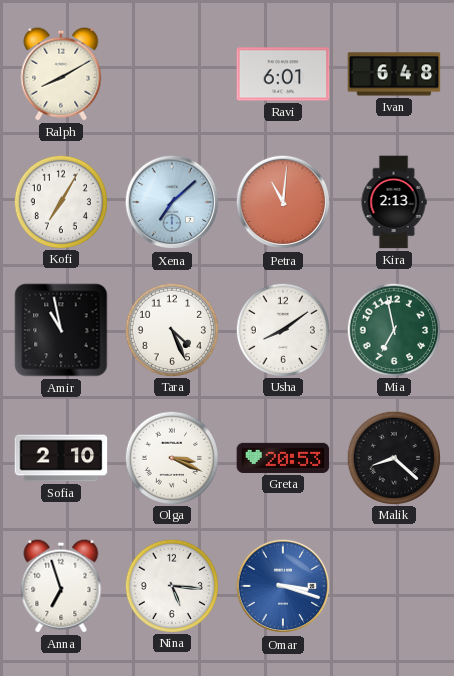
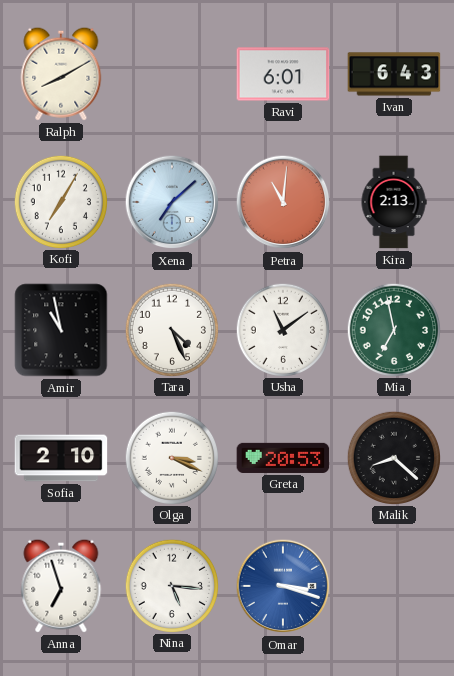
Ivan: 6:48 -> 6:43 (394, 74)
Usha: 8:09 -> 11:09 (282, 329)
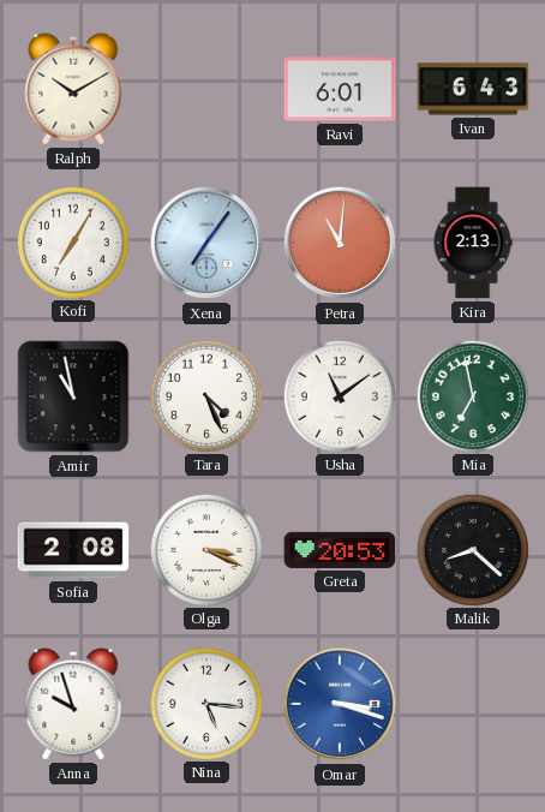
Ralph: 8:10 -> 10:10 (73, 89)
Xena: 7:08 -> 7:06 (206, 243)
Sofia: 2:10 -> 2:08 (73, 550)
Anna: 6:57 -> 9:57 (73, 704)
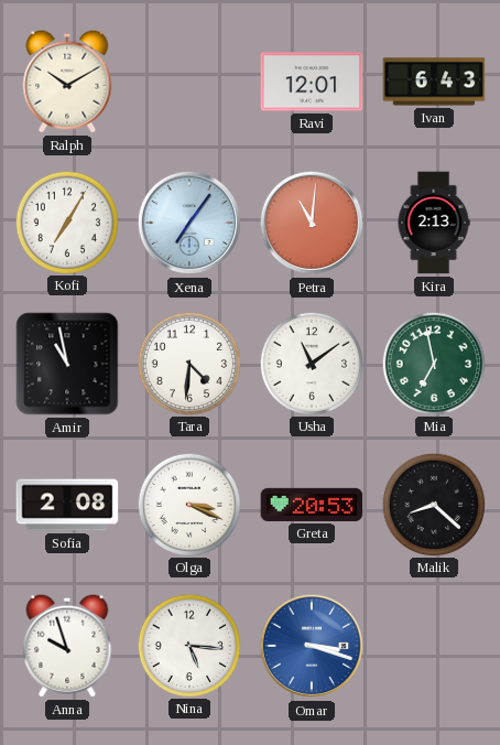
Ravi: 6:01 -> 12:01 (312, 82)
Tara: 4:26 -> 4:31 (188, 363)
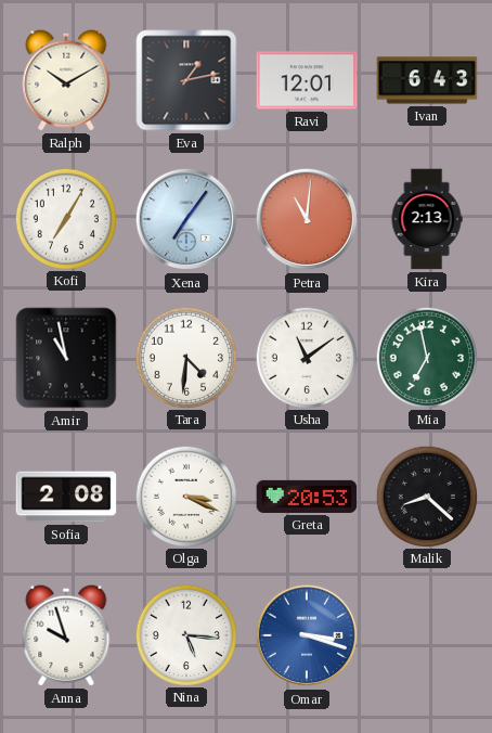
Eva: none -> 1:13 (186, 80)
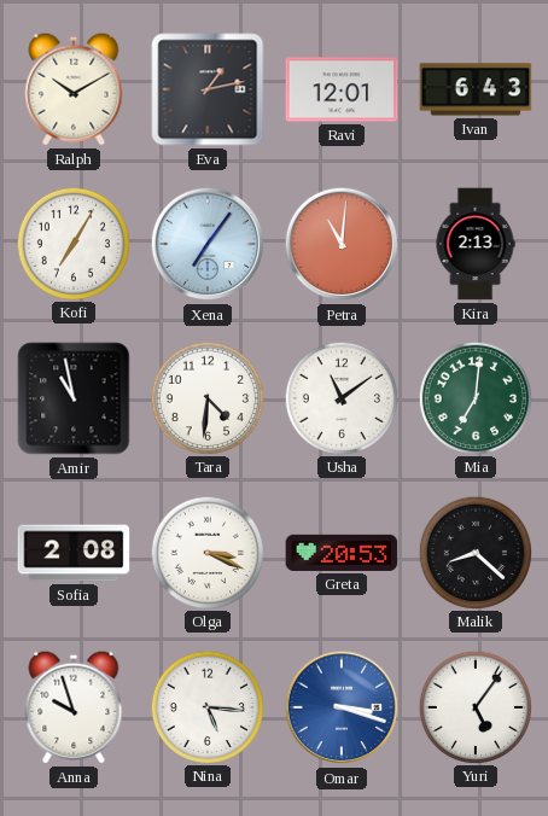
Mia: 6:58 -> 7:01 (474, 397)
Yuri: none -> 5:06 (474, 706)
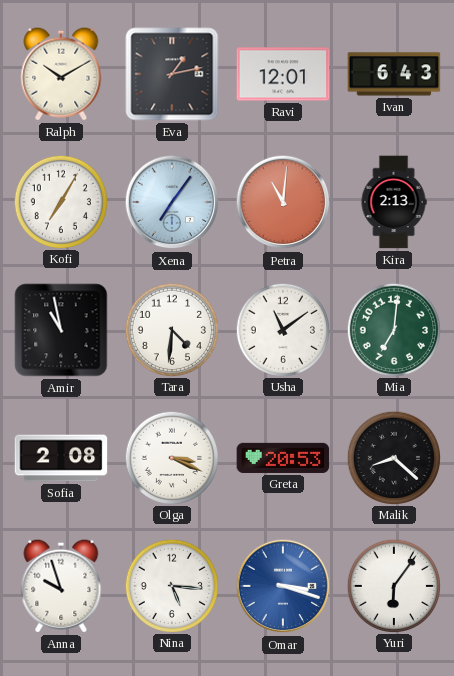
Yuri: 5:06 -> 6:06 (393, 585)
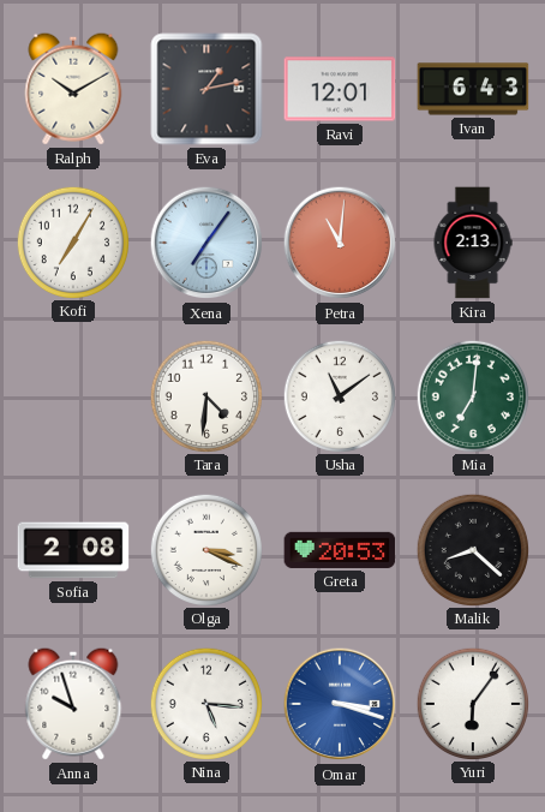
Amir: 10:58 -> none (61, 330)
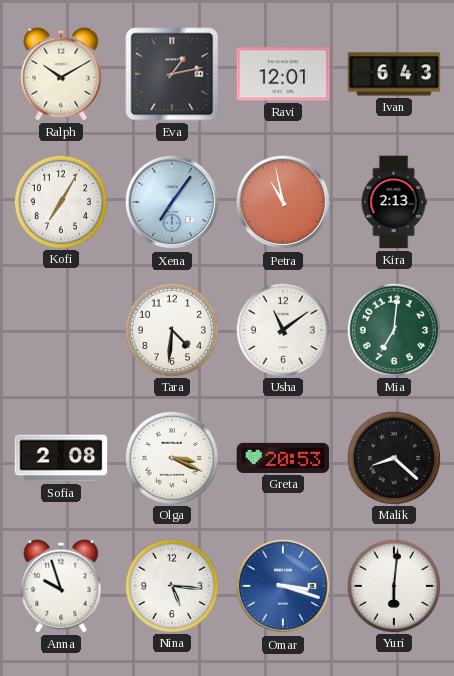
Petra: 11:01 -> 10:58 (283, 202)
Yuri: 6:06 -> 6:01 (393, 585)
